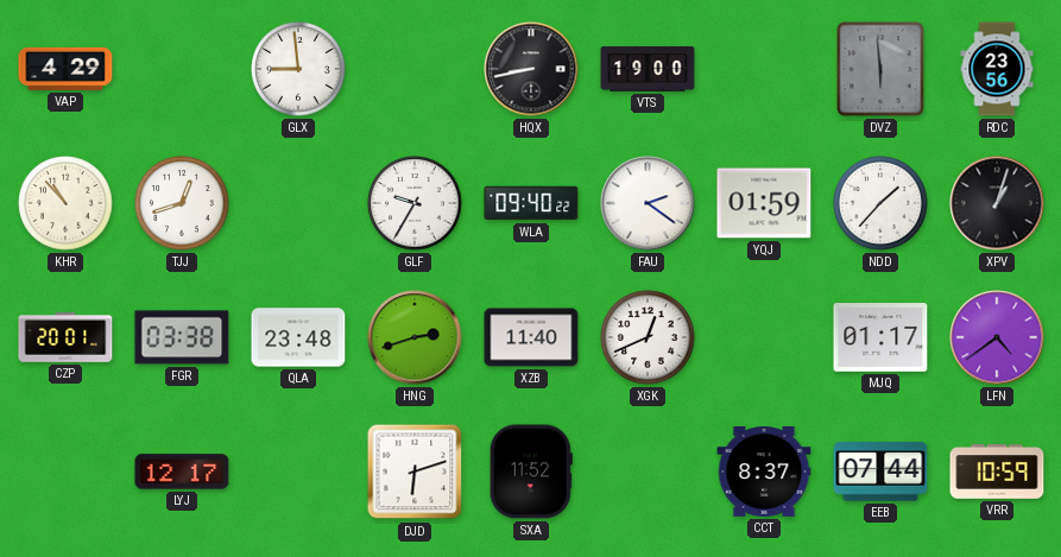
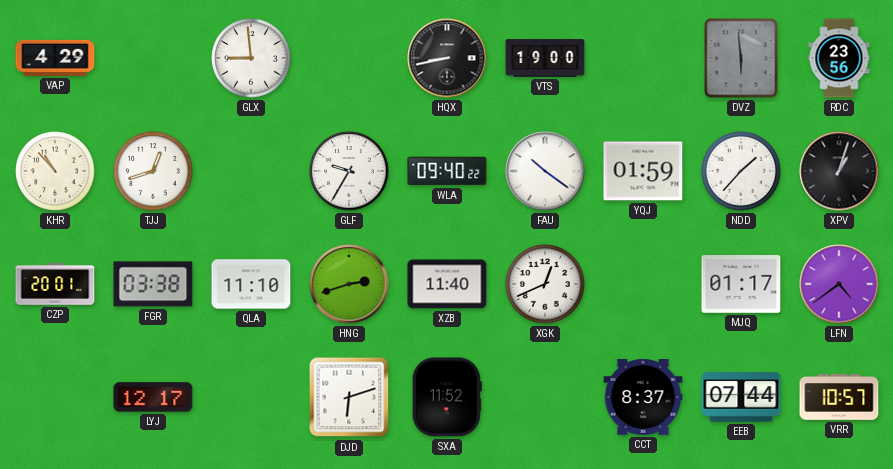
FAU: 2:21 -> 10:21 (545, 171)
QLA: 23:48 -> 11:10 (251, 284)
VRR: 10:59 -> 10:57 (839, 397)
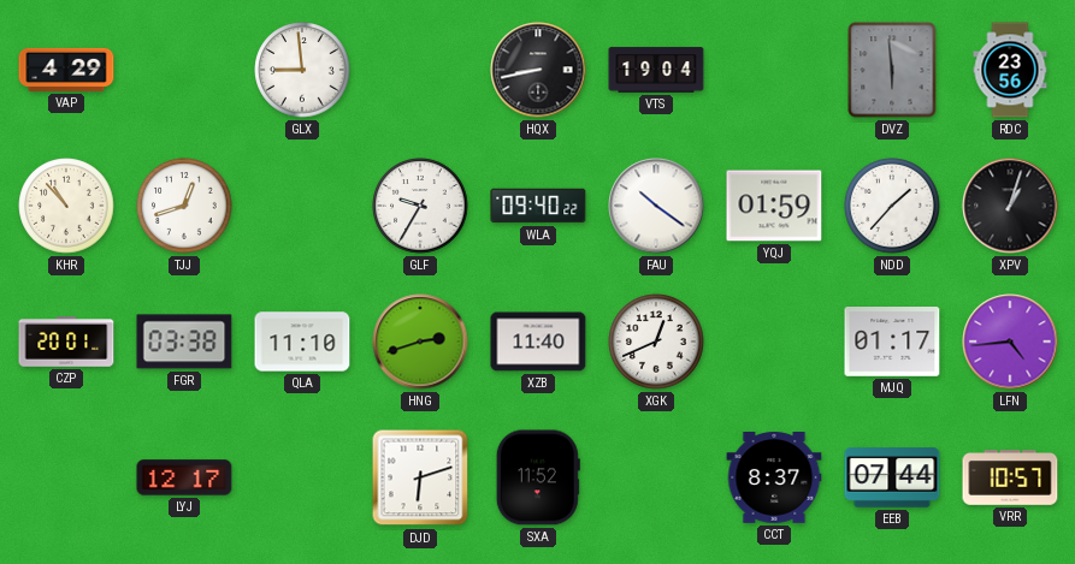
VTS: 19:00 -> 19:04 (656, 70)
LFN: 4:39 -> 4:44 (1010, 342)
